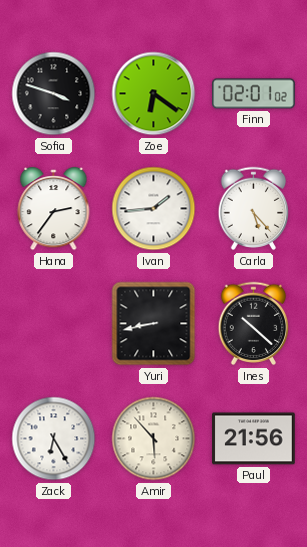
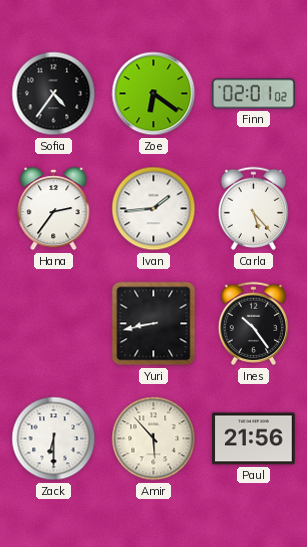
Sofia: 3:48 -> 4:36 (54, 94)
Ines: 10:22 -> 10:24 (254, 324)
Zack: 6:25 -> 6:30 (54, 439)
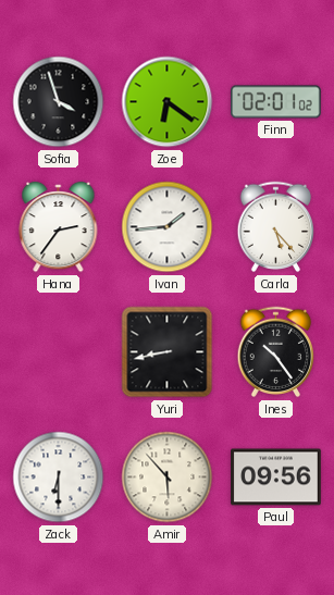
Sofia: 4:36 -> 3:57 (59, 102)
Paul: 21:56 -> 09:56 (276, 478)
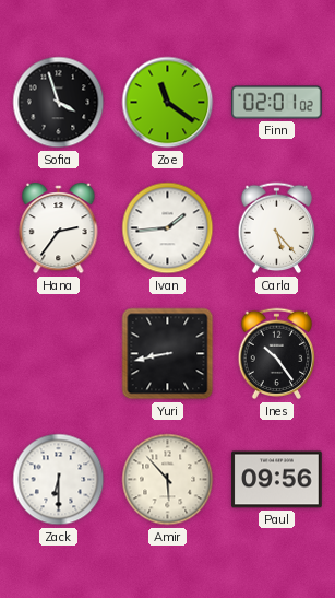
Zoe: 6:21 -> 11:21 (168, 103)
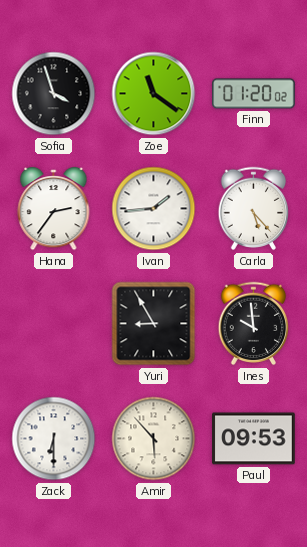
Finn: 02:01 -> 01:20 (254, 94)
Yuri: 8:43 -> 8:55 (154, 324)
Ines: 10:24 -> 9:59 (254, 324)
Paul: 09:56 -> 09:53 (254, 439)
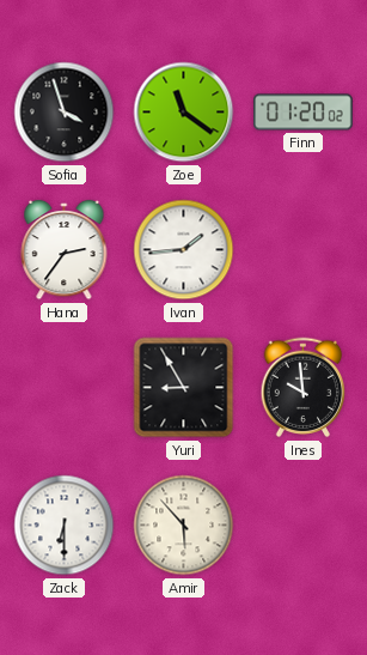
Carla: 5:23 -> none (254, 209)
Paul: 09:53 -> none (254, 439)
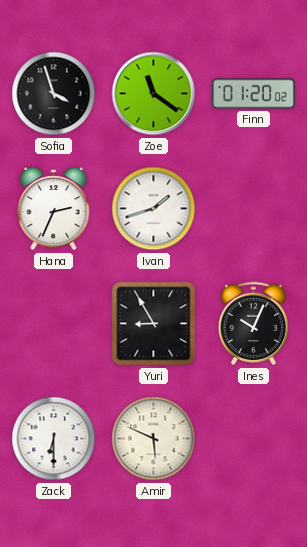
Hana: 2:36 -> 2:34 (54, 209)
Ivan: 1:44 -> 1:42 (154, 209)
Ines: 9:59 -> 10:04 (254, 324)
Amir: 5:53 -> 5:49 (154, 439)
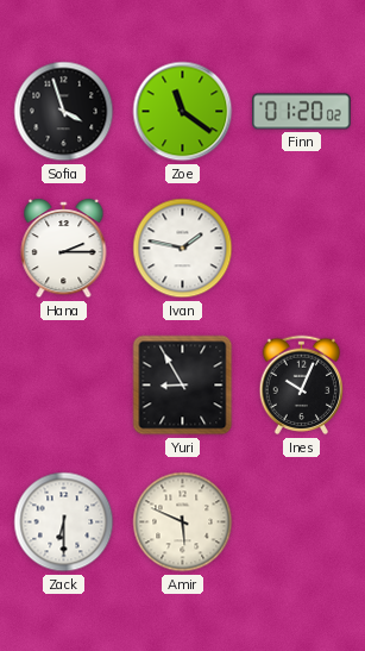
Hana: 2:34 -> 2:15 (64, 249)
Ivan: 1:42 -> 1:47 (183, 249)
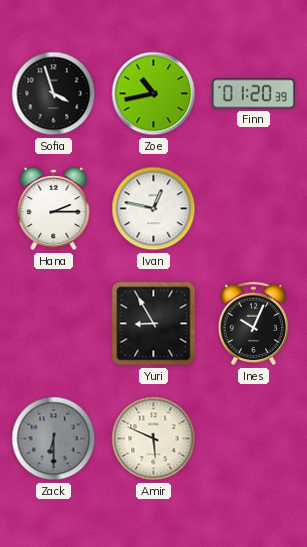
Zoe: 11:21 -> 10:43 (154, 94)
Finn: 01:20:02 -> 01:20:39 (254, 94)
Ivan: 1:47 -> 12:47 (154, 209)
Zack dial: white -> grey (54, 439)
